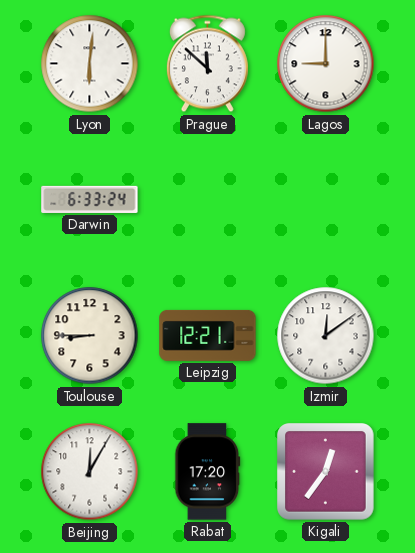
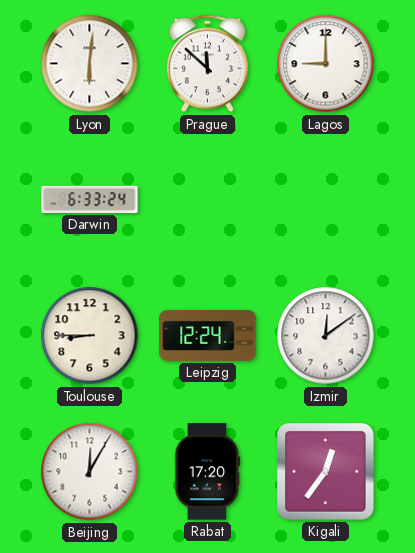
Leipzig: 12:21 -> 12:24 (208, 335)
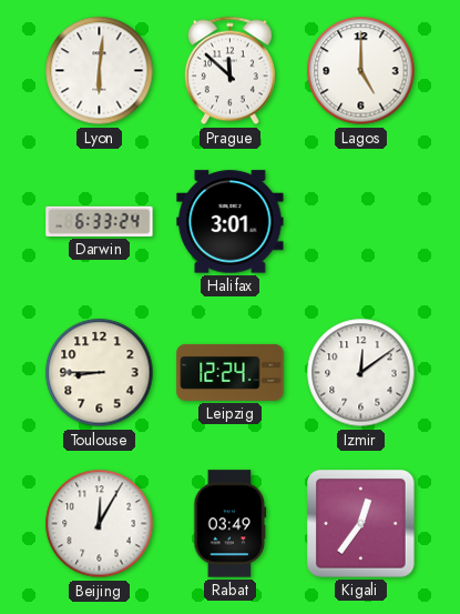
Lagos: 9:00 -> 5:00 (361, 71)
Halifax: none -> 3:01 (231, 222)
Rabat: 17:20 -> 03:49 (231, 524)
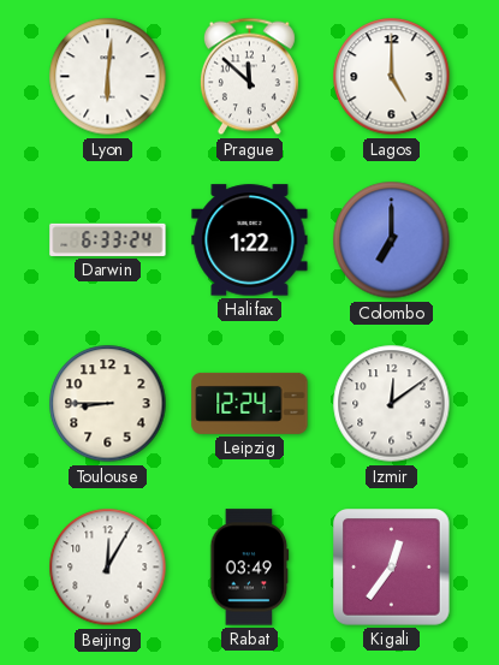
Halifax: 3:01 -> 1:22 (250, 241)
Colombo: none -> 7:00 (392, 241)
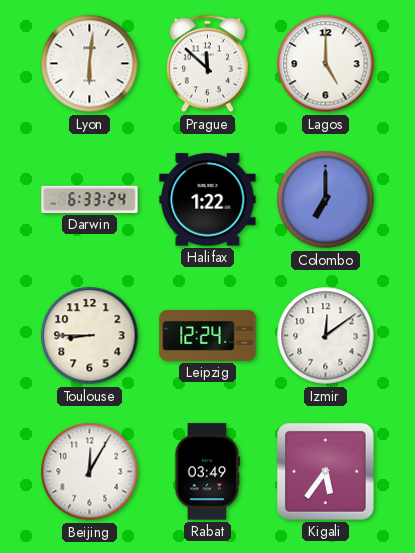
Kigali: 12:36 -> 5:36 (326, 472)
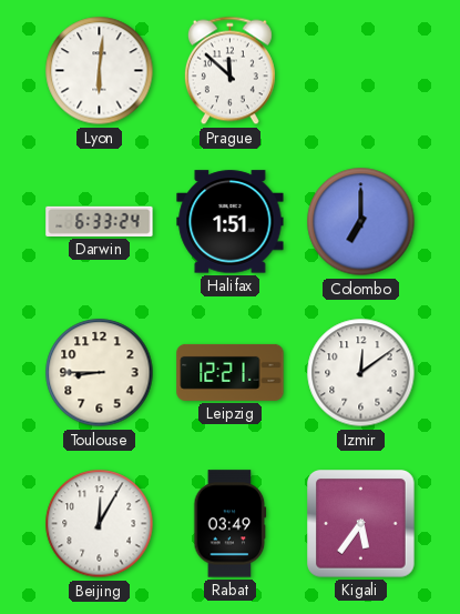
Lagos: 5:00 -> none (326, 64)
Halifax: 1:22 -> 1:51 (231, 222)
Leipzig: 12:24 -> 12:21 (231, 372)
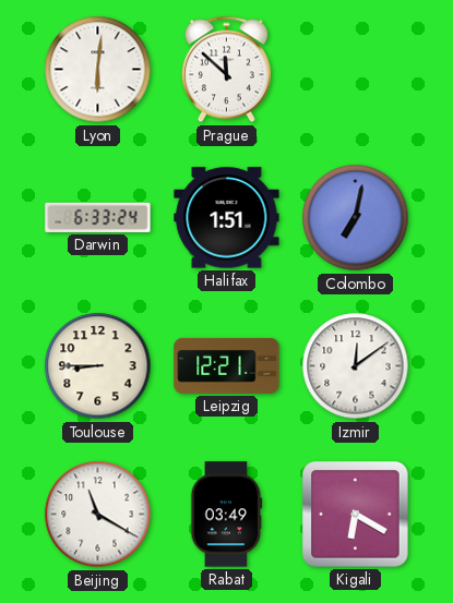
Colombo: 7:00 -> 7:02 (356, 218)
Beijing: 12:05 -> 11:20 (98, 515)
Kigali: 5:36 -> 6:20 (356, 515)
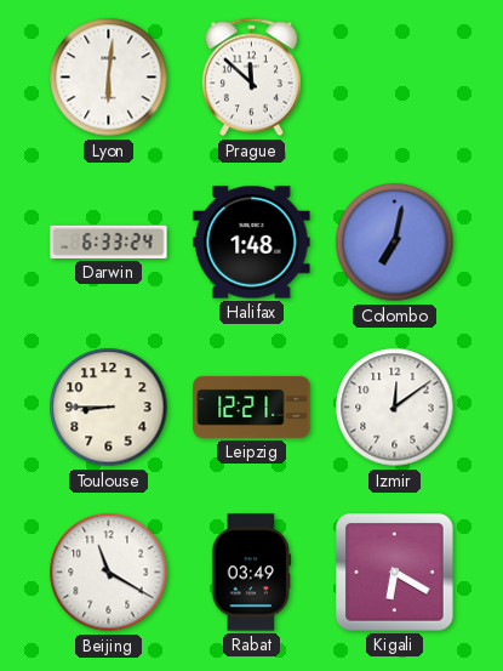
Halifax: 1:51 -> 1:48 (252, 243)
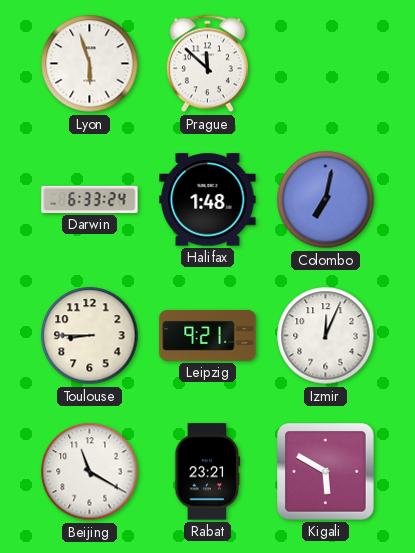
Lyon: 6:01 -> 5:57 (90, 64)
Leipzig: 12:21 -> 9:21 (208, 335)
Izmir: 12:09 -> 12:04 (326, 336)
Rabat: 03:49 -> 23:21 (208, 472)
Kigali: 6:20 -> 5:50 (326, 472)
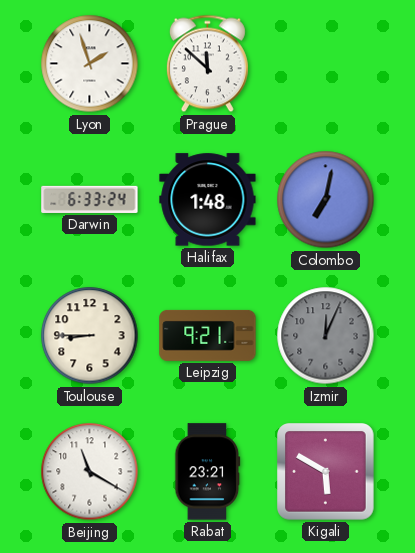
Lyon: 5:57 -> 1:57 (90, 64)
Izmir dial: white -> grey (326, 336)
